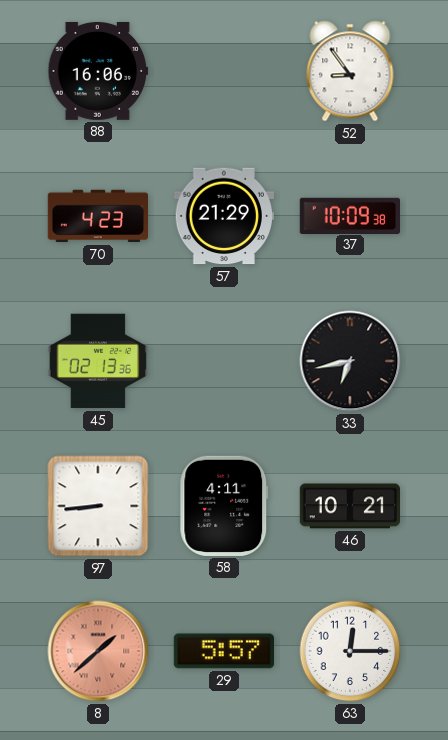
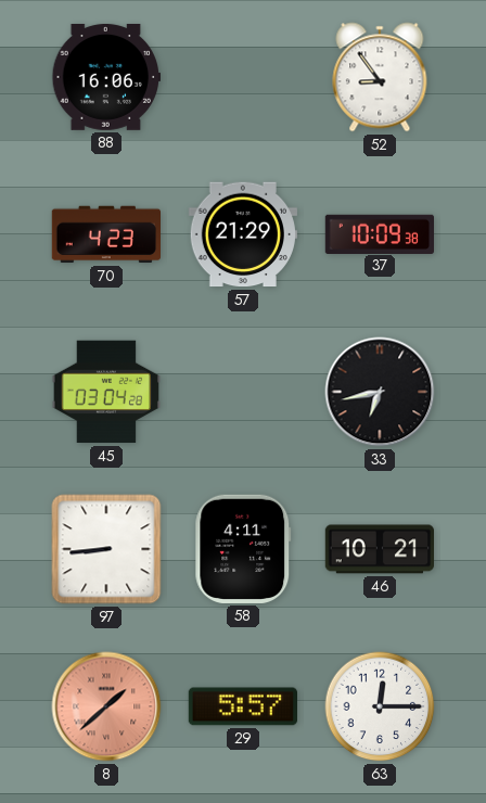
45: 02:13 -> 03:04 (105, 392)
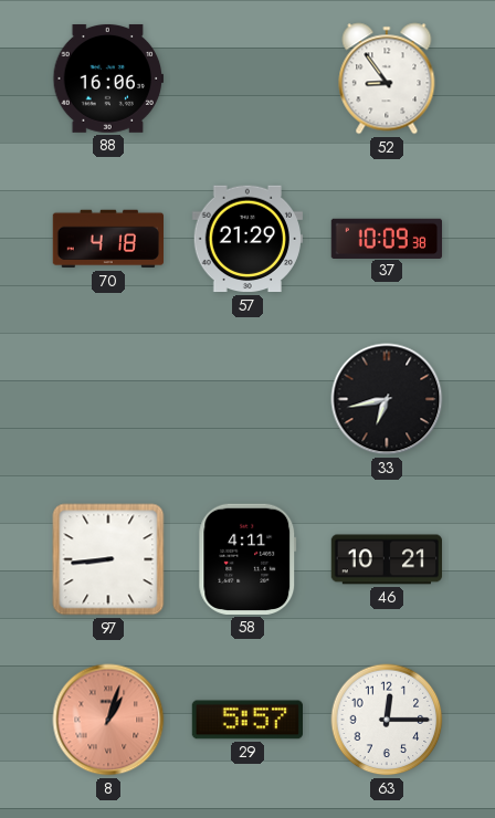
70: 4:23 -> 4:18 (107, 239)
45: 03:04 -> none (105, 392)
8: 1:38 -> 1:03 (108, 720)
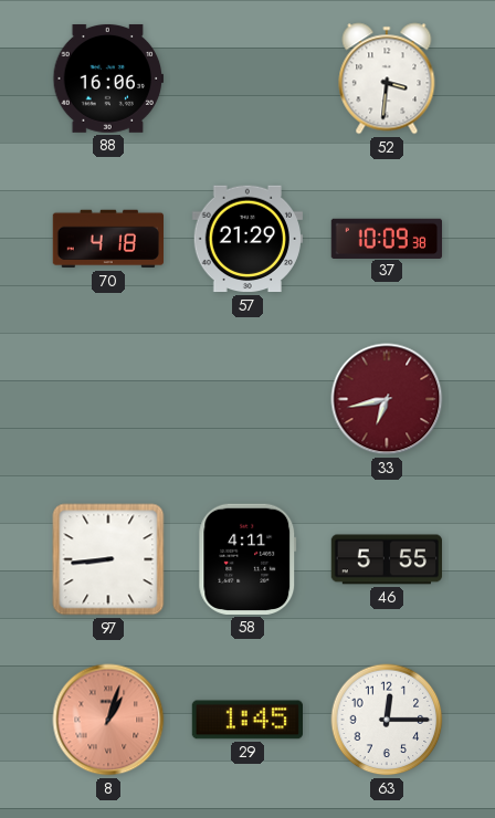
52: 8:54 -> 3:31 (387, 78)
33 dial: black -> burgundy (387, 399)
46: 10:21 -> 5:55 (386, 559)
29: 5:57 -> 1:45 (246, 720)
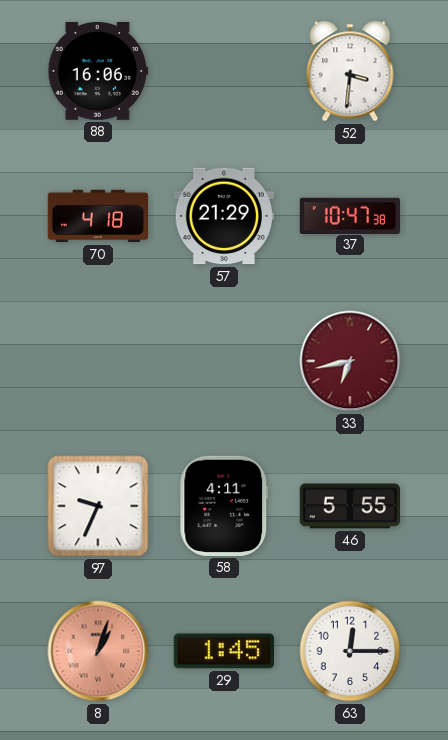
37: 10:09 -> 10:47 (349, 215)
97: 8:44 -> 9:34 (98, 506)
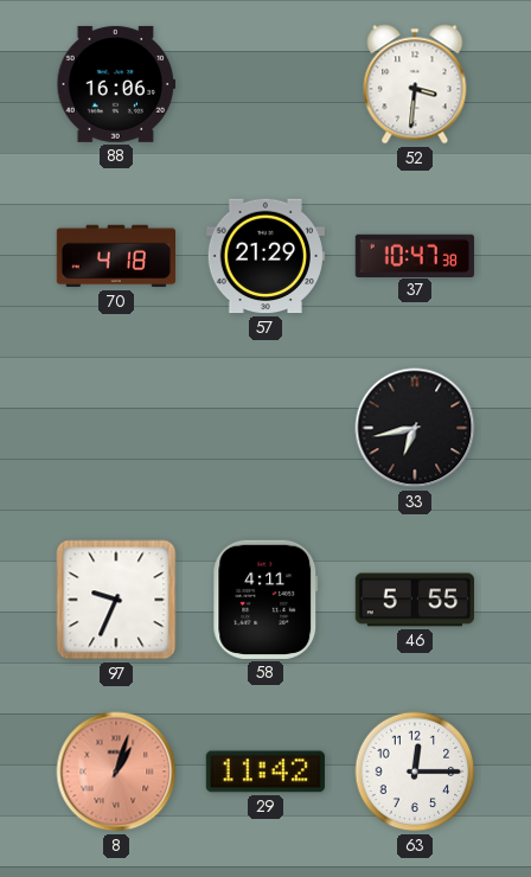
33 dial: burgundy -> black (415, 428)
29: 1:45 -> 11:42 (264, 772)
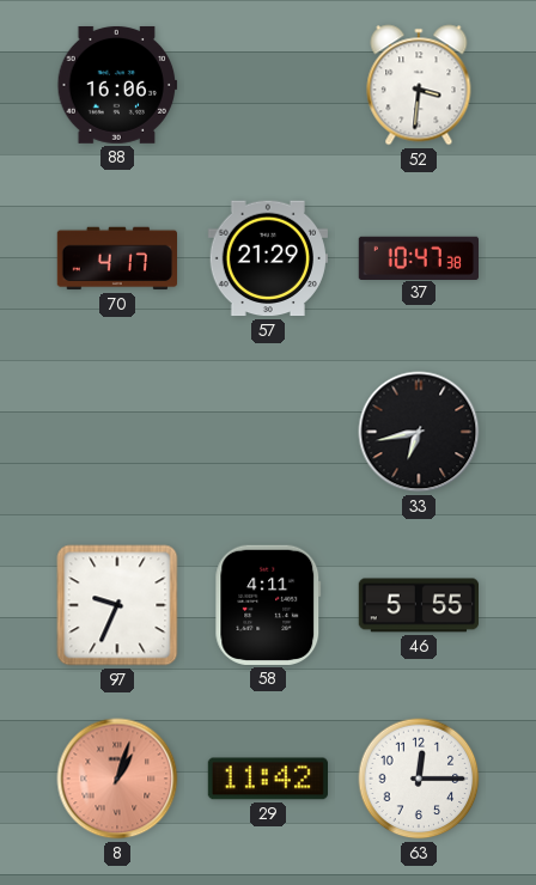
70: 4:18 -> 4:17 (116, 258)
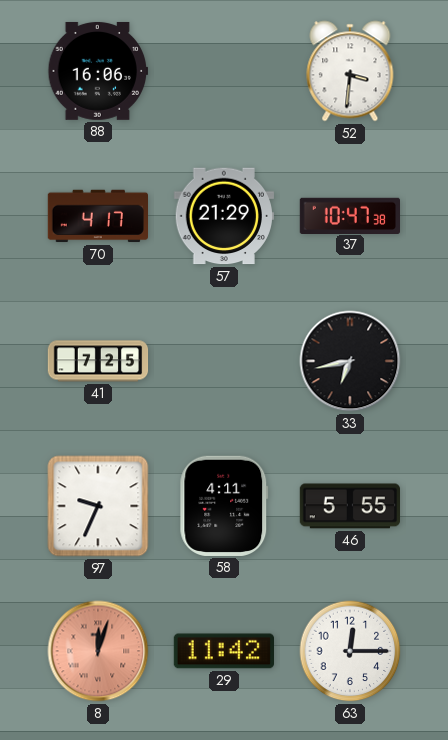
41: none -> 7:25 (98, 361)
8: 1:03 -> 12:03 (98, 651)
